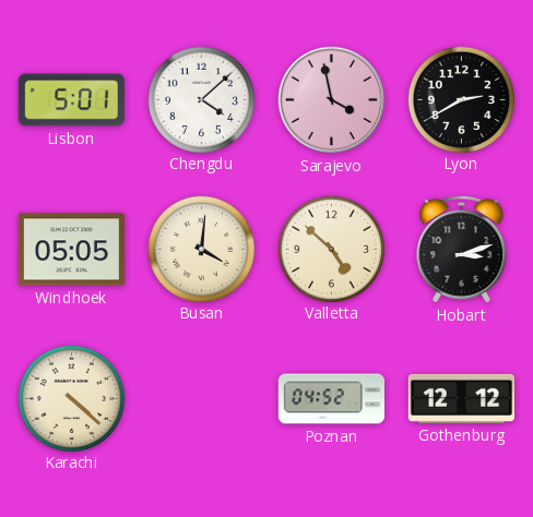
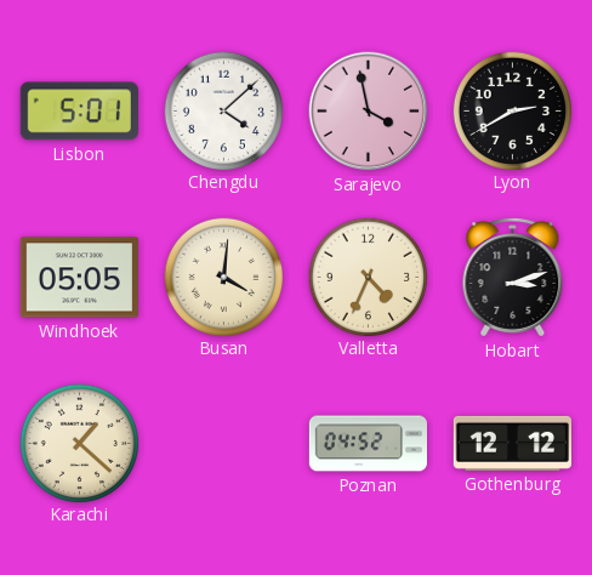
Valletta: 4:52 -> 4:34 (368, 277)
Karachi: 4:22 -> 1:22 (79, 443)
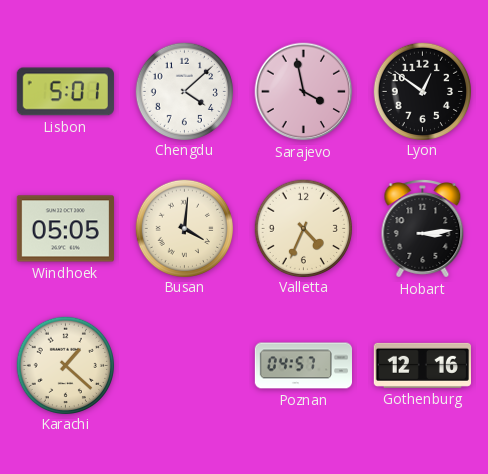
Lyon: 2:40 -> 12:51 (422, 91)
Hobart: 3:12 -> 3:14 (423, 229)
Poznan: 04:52 -> 04:57 (303, 366)
Gothenburg: 12:12 -> 12:16 (422, 365)
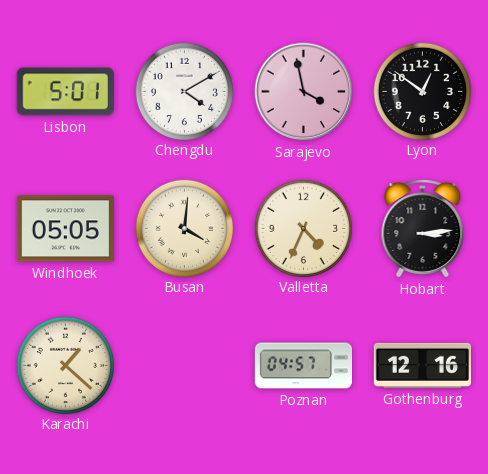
Chengdu: 4:08 -> 4:10 (184, 91)
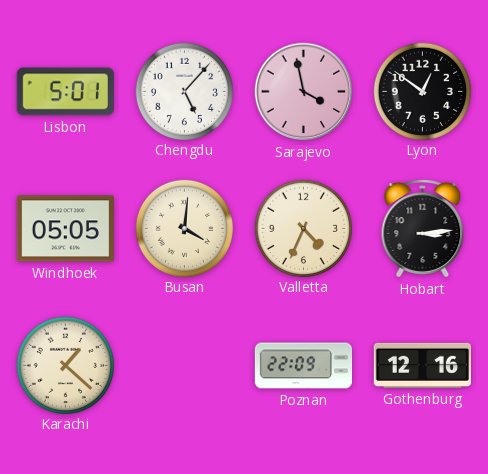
Chengdu: 4:10 -> 5:07 (184, 91)
Poznan: 04:57 -> 22:09 (303, 366)
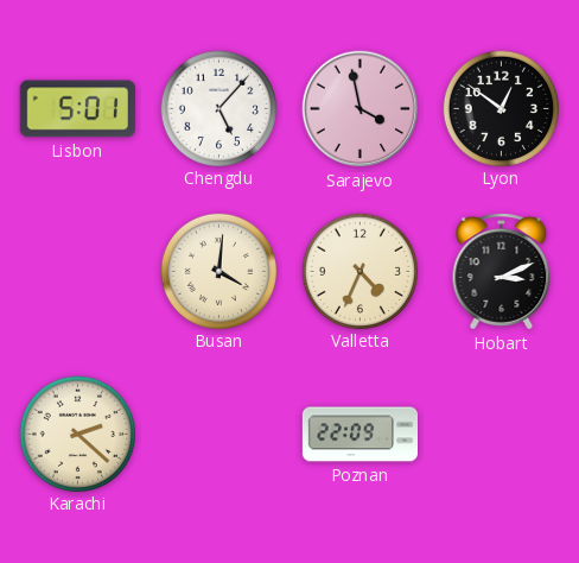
Windhoek: 05:05 -> none (65, 229)
Hobart: 3:14 -> 3:11 (502, 272)
Karachi: 1:22 -> 2:22 (77, 434)
Gothenburg: 12:16 -> none (422, 365)
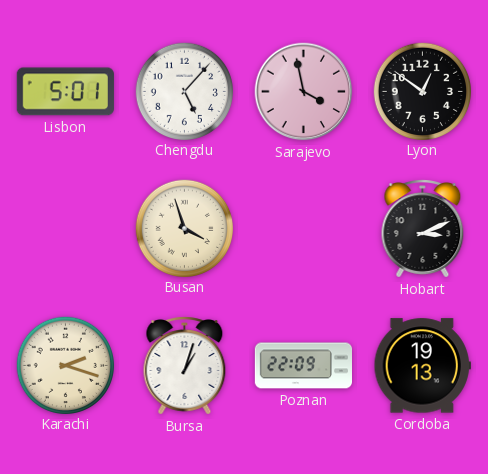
Busan: 4:01 -> 3:57 (184, 228)
Valletta: 4:34 -> none (360, 271)
Karachi: 2:22 -> 2:18 (65, 365)
Bursa: none -> 1:03 (185, 366)
Cordoba: none -> 19:13 (422, 366)
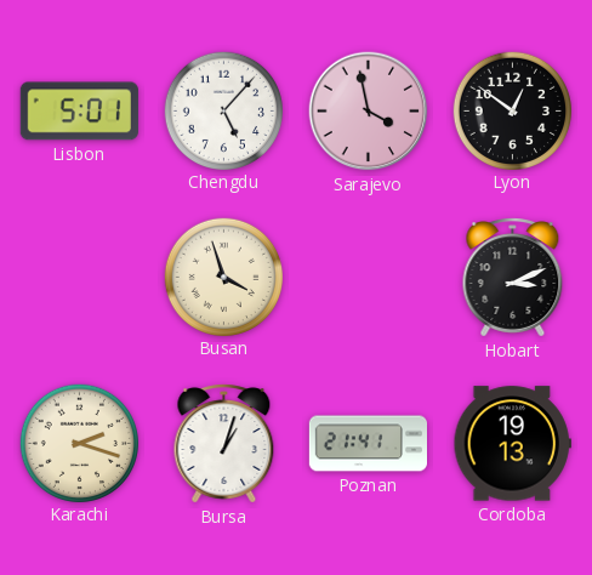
Poznan: 22:09 -> 21:41 (368, 444)
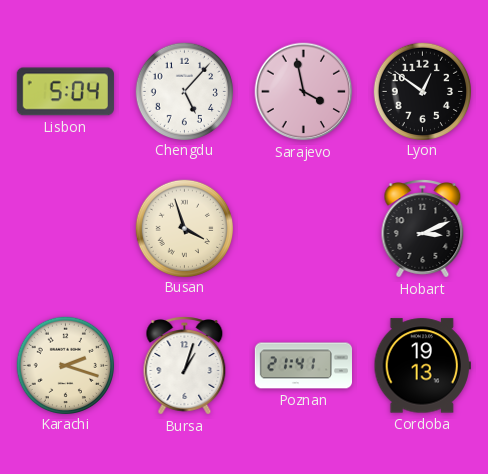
Lisbon: 5:01 -> 5:04 (65, 92)
